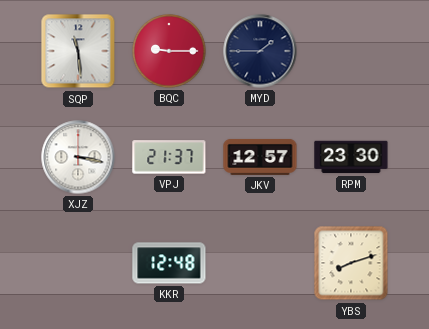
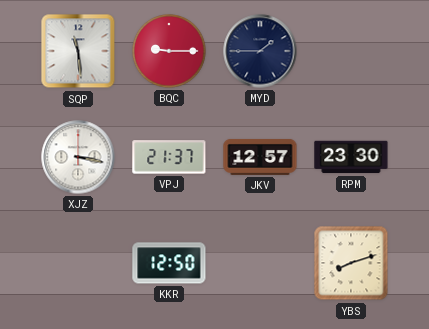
KKR: 12:48 -> 12:50 (169, 263)
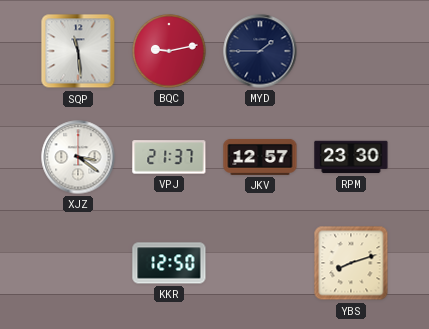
BQC: 9:15 -> 9:13 (169, 51)
XJZ: 3:17 -> 3:21 (78, 157)
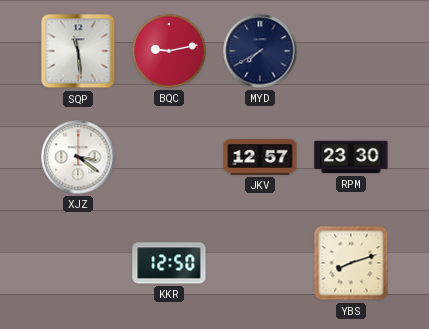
MYD: 1:45 -> 7:40 (260, 51)
VPJ: 21:37 -> none (169, 157)
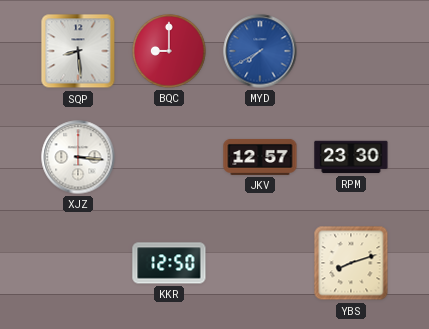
SQP: 11:29 -> 8:29 (78, 51)
BQC: 9:13 -> 9:00 (169, 51)
MYD dial: navy -> blue (260, 51)
XJZ: 3:21 -> 3:16 (78, 157)
